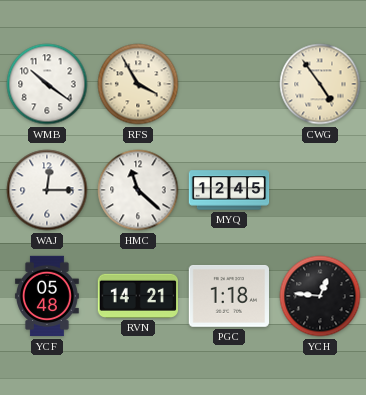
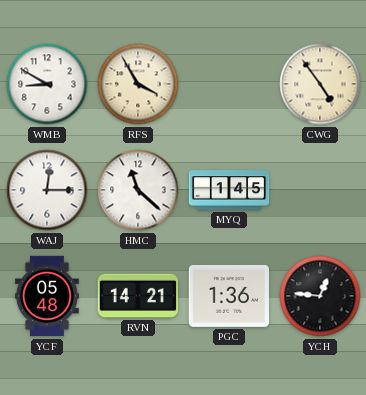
WMB: 10:21 -> 8:50 (47, 84)
MYQ: 12:45 -> 1:45 (229, 190)
PGC: 1:18 -> 1:36 (228, 296)
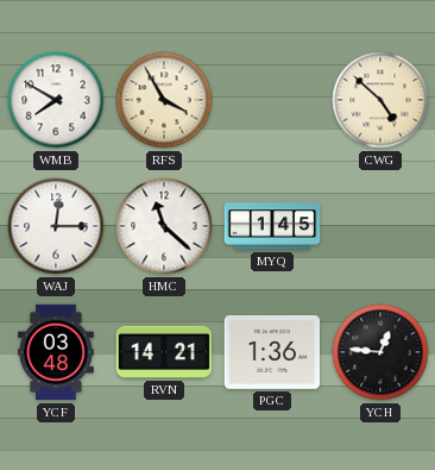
WMB: 8:50 -> 7:50 (56, 100)
CWG: 4:54 -> 4:52 (380, 100)
YCF: 05:48 -> 03:48 (56, 352)
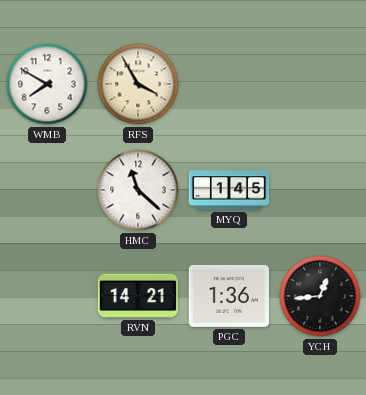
CWG: 4:52 -> none (380, 100)
WAJ: 12:15 -> none (56, 226)
YCF: 03:48 -> none (56, 352)
YCH: 12:46 -> 12:44 (320, 296)
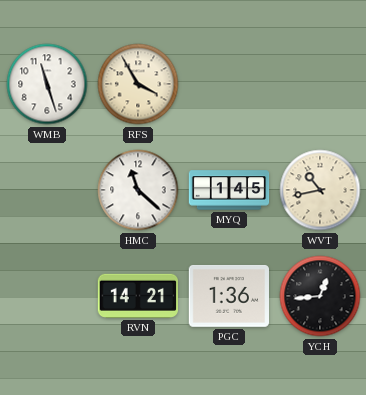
WMB: 7:50 -> 11:27 (47, 84)
WVT: none -> 10:43 (320, 190)
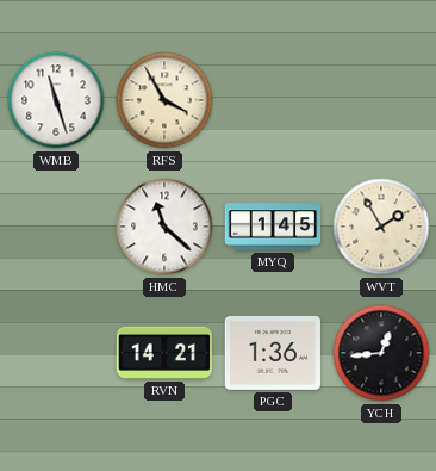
WVT: 10:43 -> 1:55 (381, 227)
